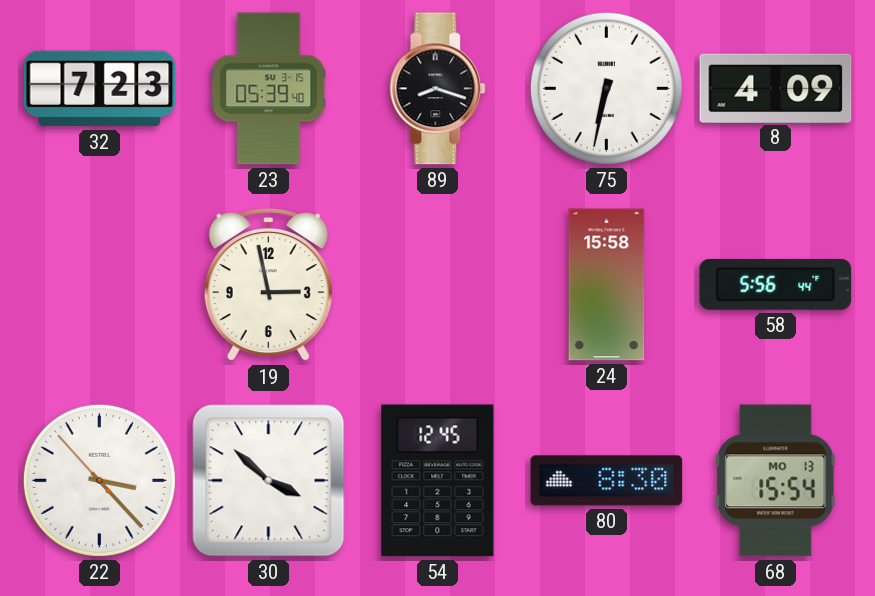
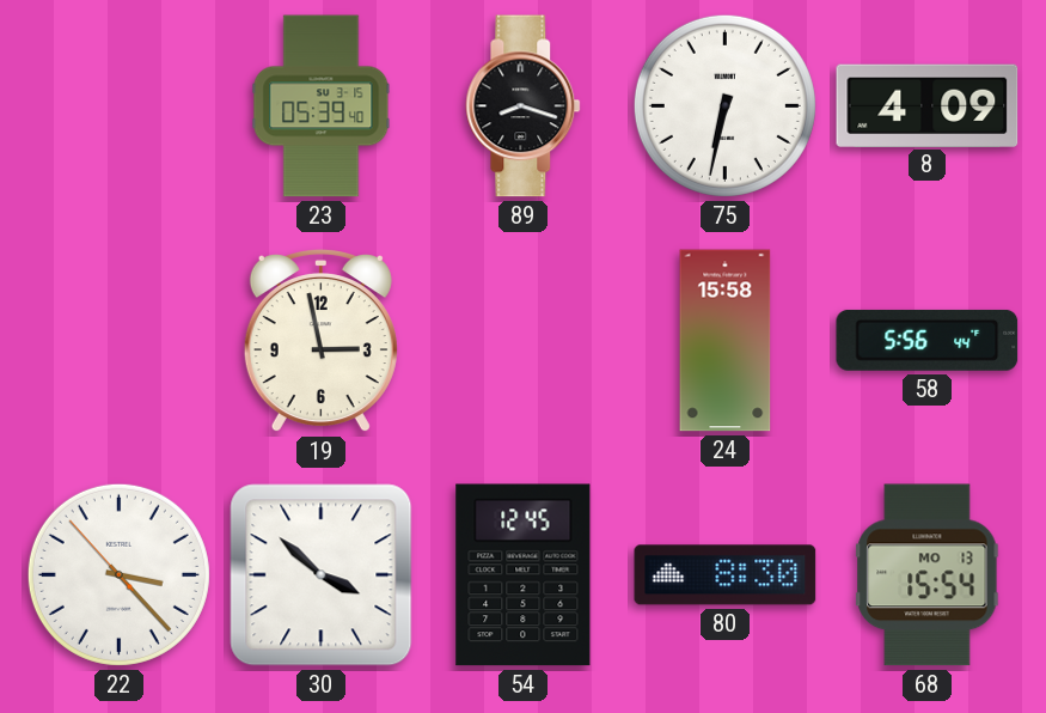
32: 7:23 -> none (100, 89)
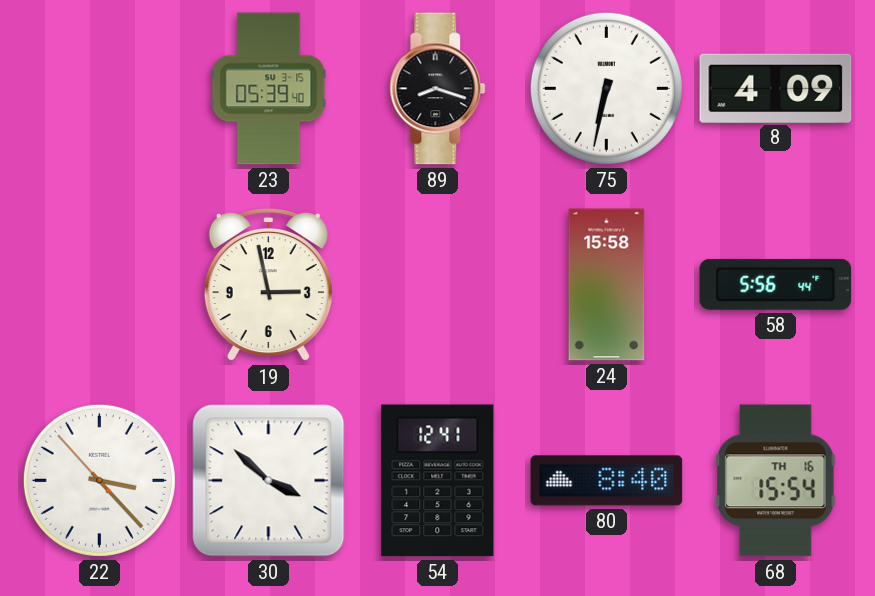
54: 12:45 -> 12:41 (438, 481)
80: 8:30 -> 8:40 (607, 481)
68 date: MO 13 -> TH 16 (776, 481)
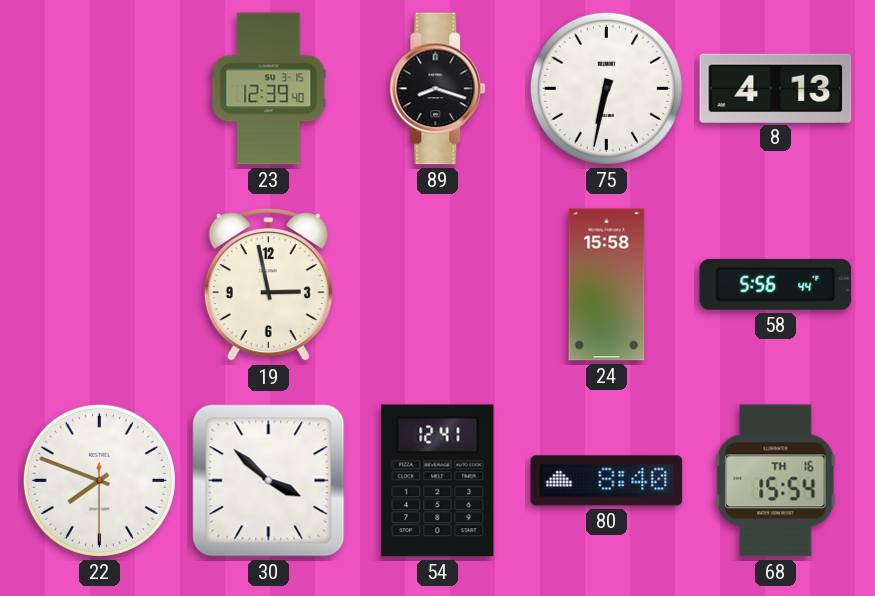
23: 05:39 -> 12:39 (269, 89)
8: 4:09 -> 4:13 (776, 88)
22: 3:22 -> 7:48 (99, 480)
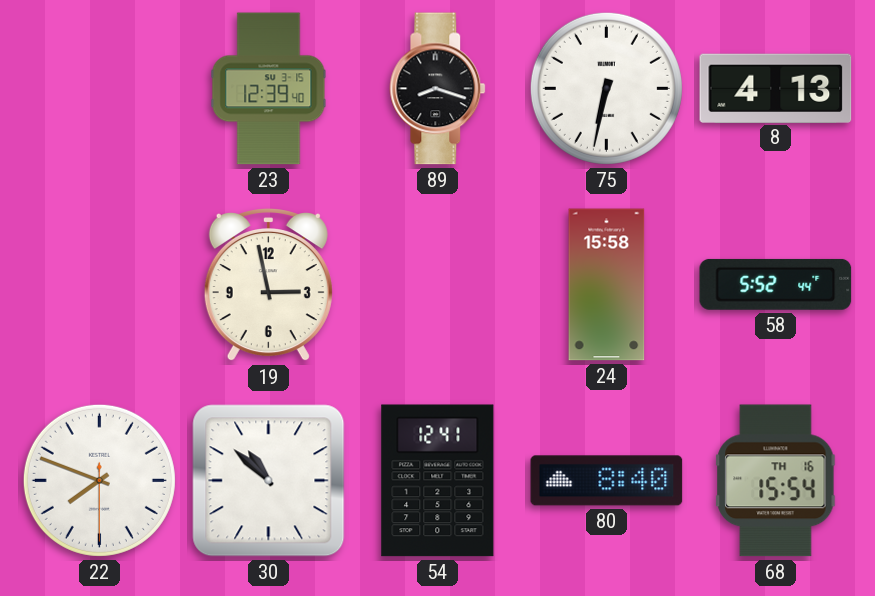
58: 5:56 -> 5:52 (776, 284)
30: 3:52 -> 10:52 (269, 481)
